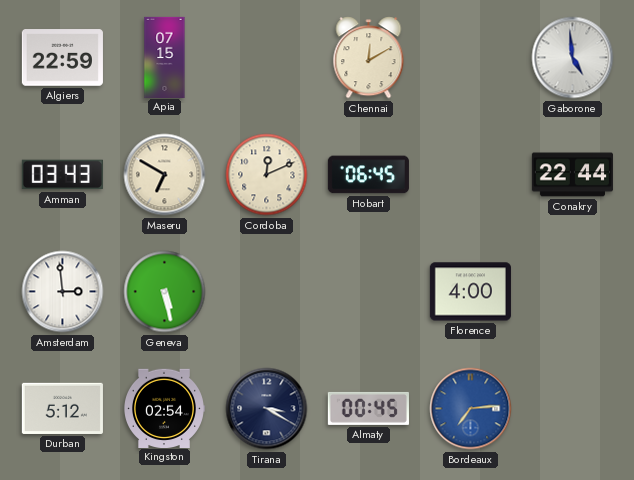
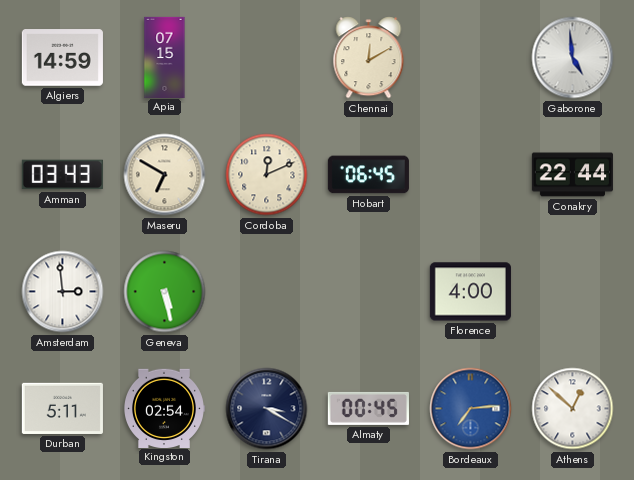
Algiers: 22:59 -> 14:59 (62, 58)
Durban: 5:12 -> 5:11 (62, 408)
Athens: none -> 12:52 (573, 409)
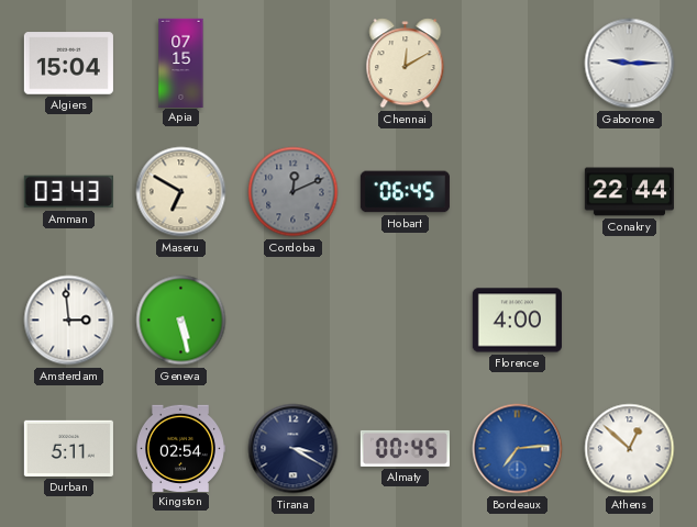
Algiers: 14:59 -> 15:04 (68, 64)
Gaborone: 4:59 -> 9:15 (630, 64)
Cordoba dial: cream -> grey (294, 192)
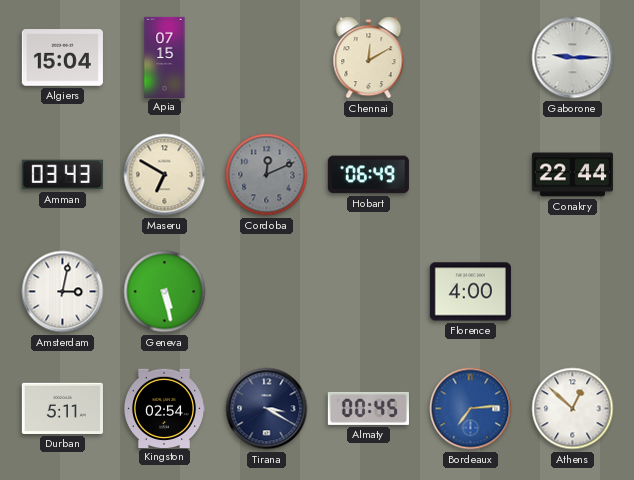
Hobart: 06:45 -> 06:49 (368, 175)
Amsterdam: 2:59 -> 3:02 (63, 292)
